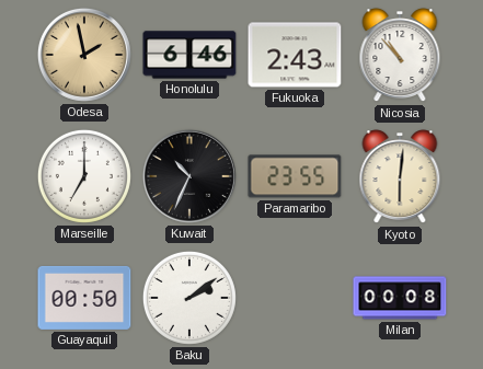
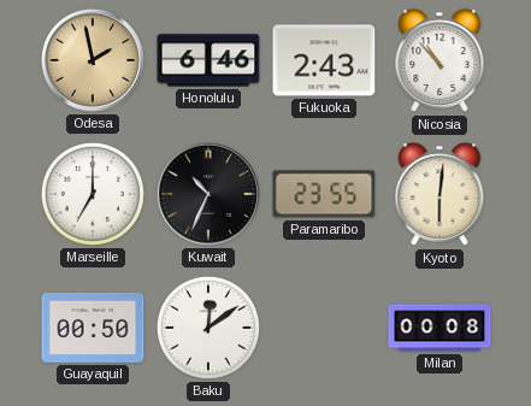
Baku: 2:09 -> 12:09 (208, 328)
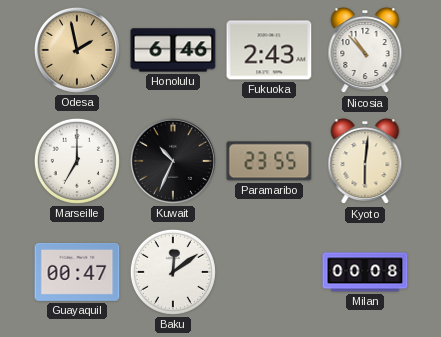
Guayaquil: 00:50 -> 00:47 (77, 272)
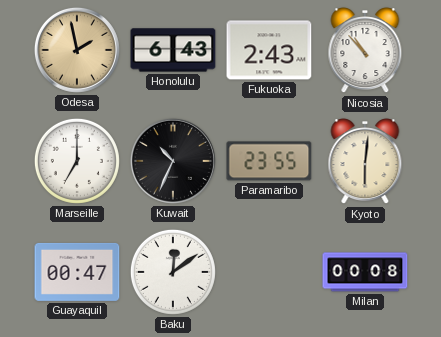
Honolulu: 6:46 -> 6:43 (173, 50)
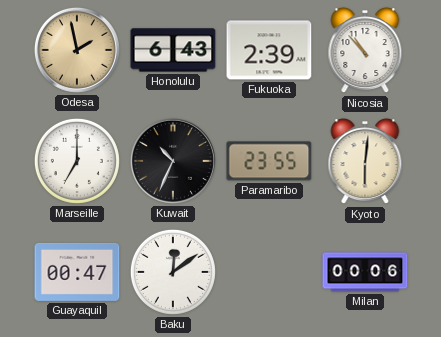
Fukuoka: 2:43 -> 2:39 (269, 50)
Milan: 00:08 -> 00:06 (365, 272)
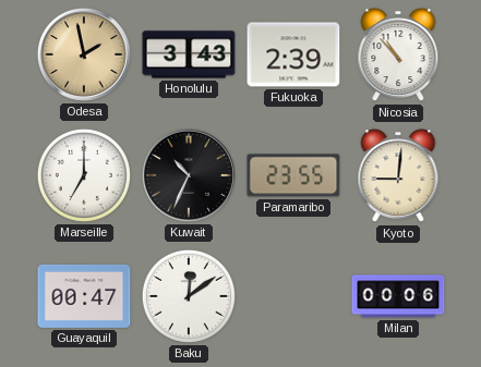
Honolulu: 6:43 -> 3:43 (189, 54)
Kyoto: 6:01 -> 9:01 (398, 176)
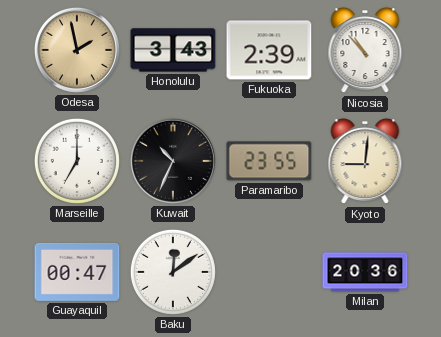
Milan: 00:06 -> 20:36 (365, 272)
